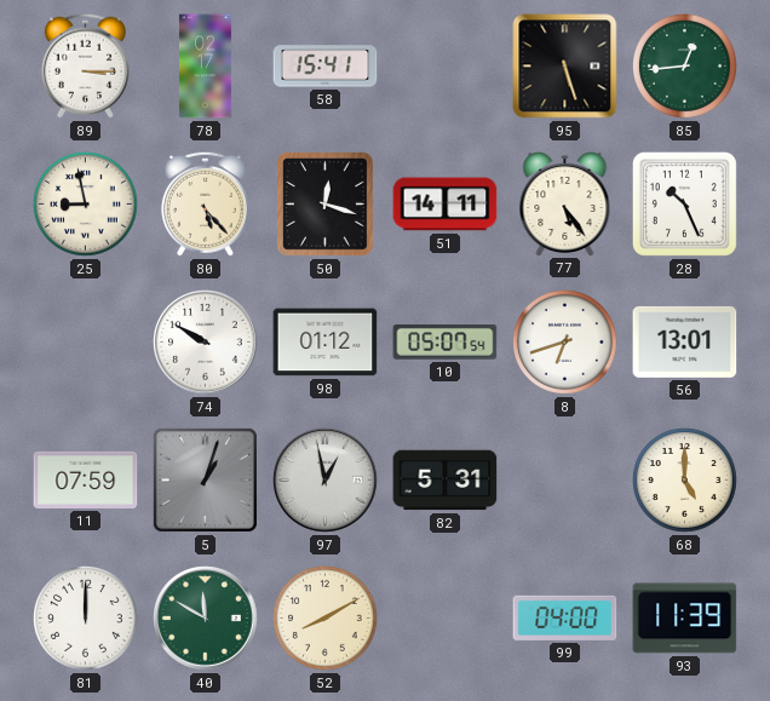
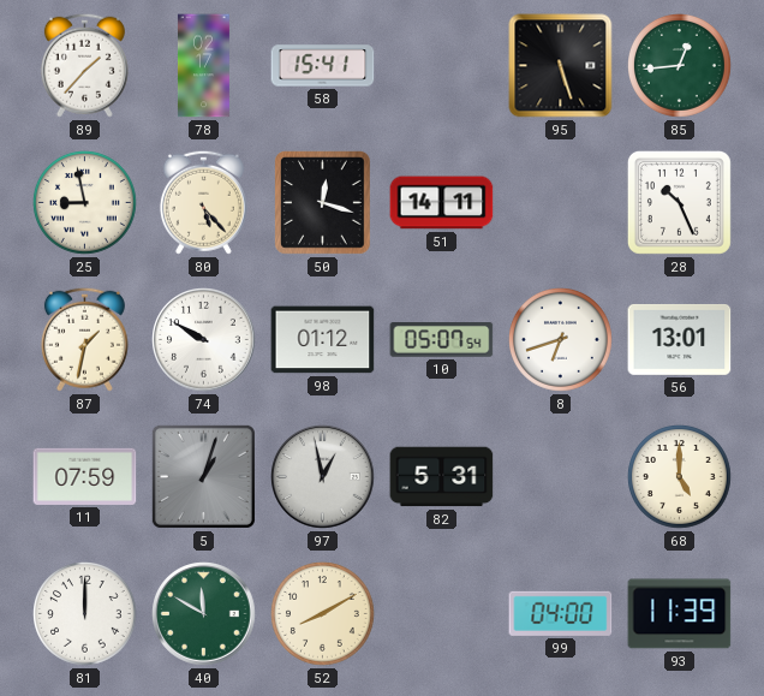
89: 3:15 -> 1:37 (84, 65)
77: 5:24 -> none (565, 205)
87: none -> 1:32 (84, 339)
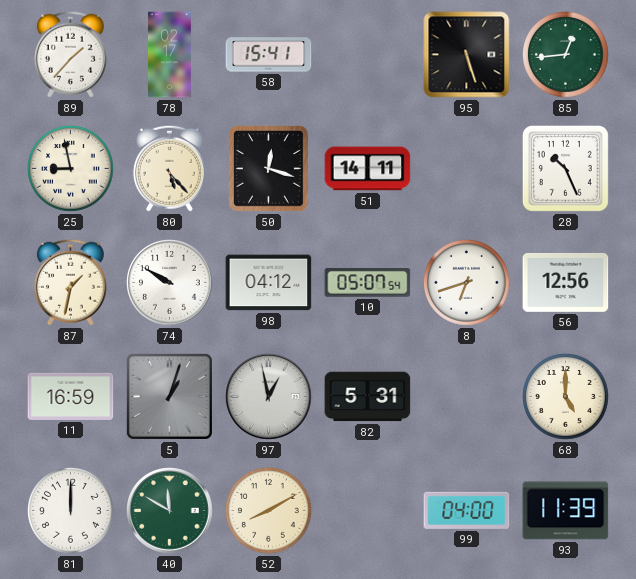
98: 01:12 -> 04:12 (269, 283)
56: 13:01 -> 12:56 (566, 282)
11: 07:59 -> 16:59 (71, 396)
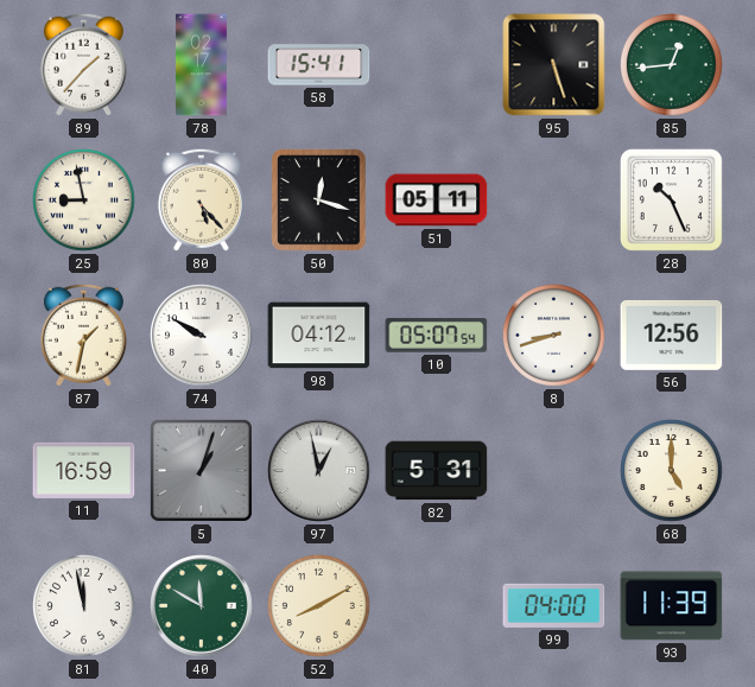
51: 14:11 -> 05:11 (437, 201)
8: 6:42 -> 8:42 (554, 336)
81: 12:00 -> 11:58 (84, 606)
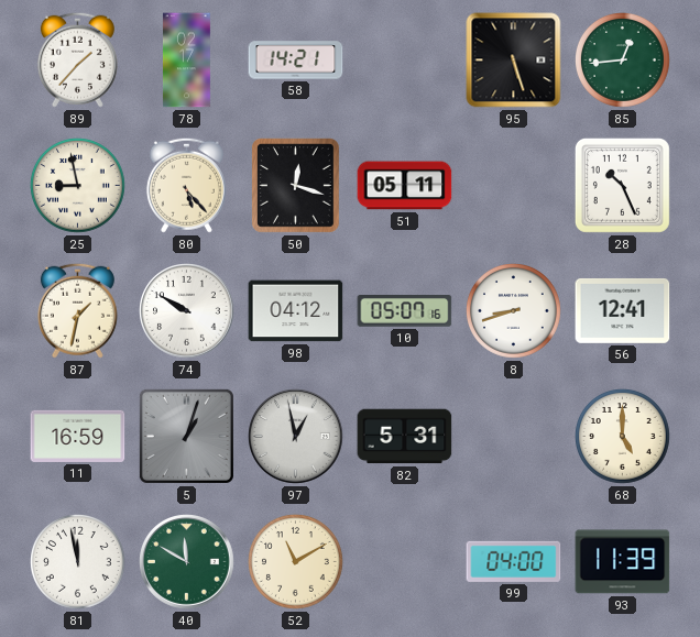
58: 15:41 -> 14:21 (296, 61)
10: 05:07:54 -> 05:07:16 (405, 311)
56: 12:56 -> 12:41 (623, 310)
52: 8:10 -> 11:10 (296, 562)
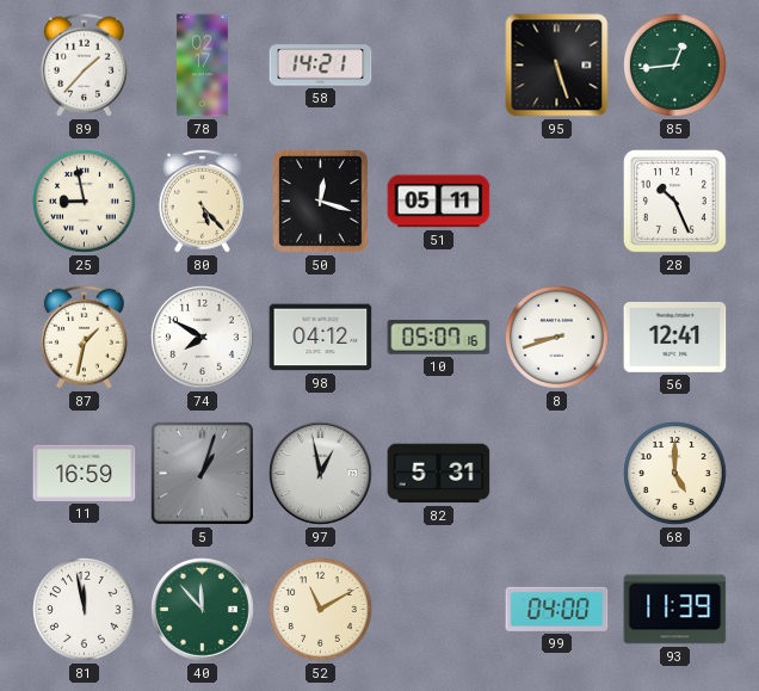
74: 9:50 -> 7:50 (203, 338)
40: 11:50 -> 11:53 (203, 610)
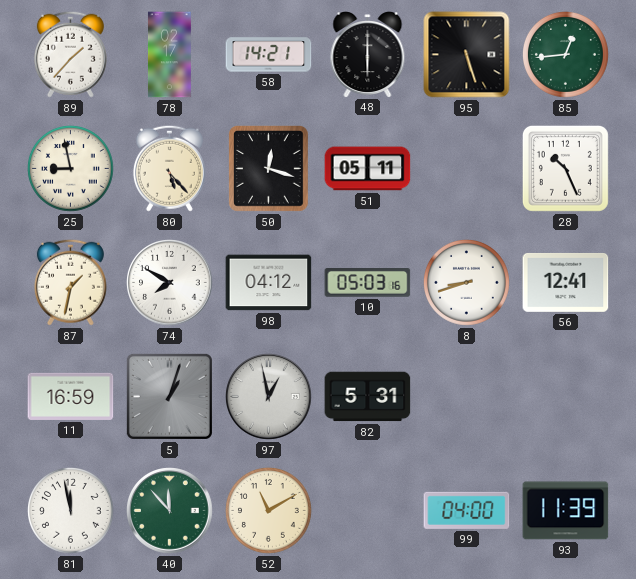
48: none -> 6:00 (368, 55)
10: 05:07 -> 05:03 (368, 283)
68: 5:00 -> none (675, 474)
